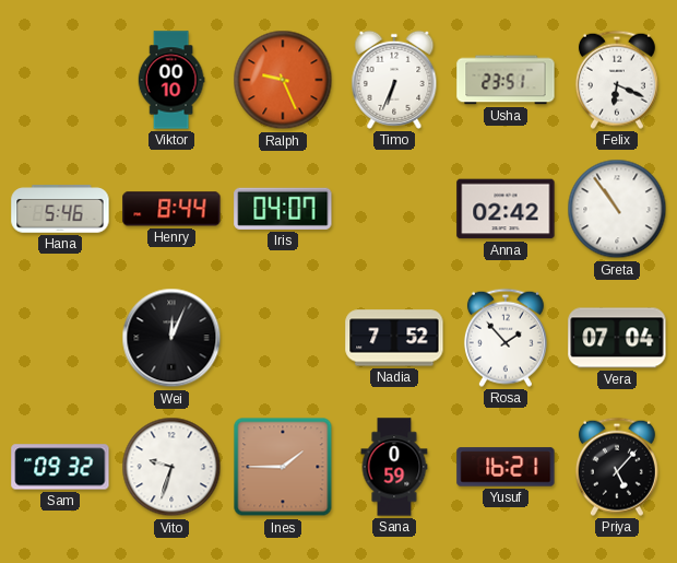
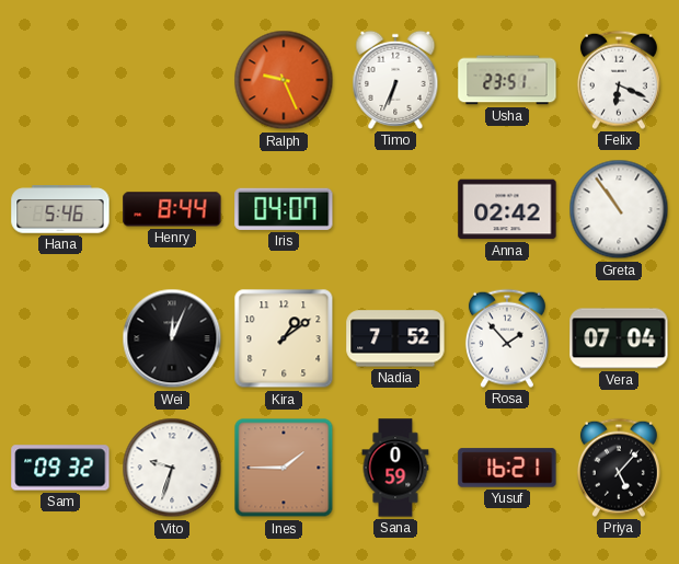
Viktor: 00:10 -> none (171, 80)
Kira: none -> 1:09 (284, 338)
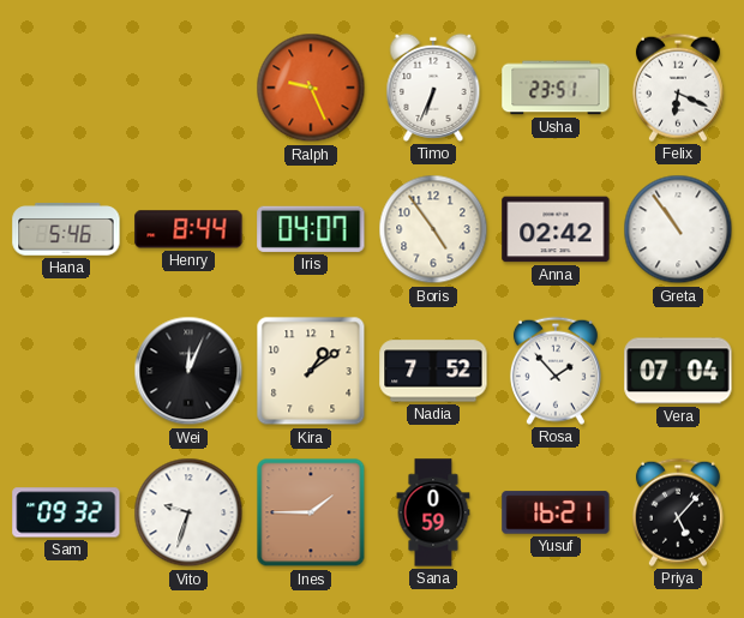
Boris: none -> 4:54 (433, 229)
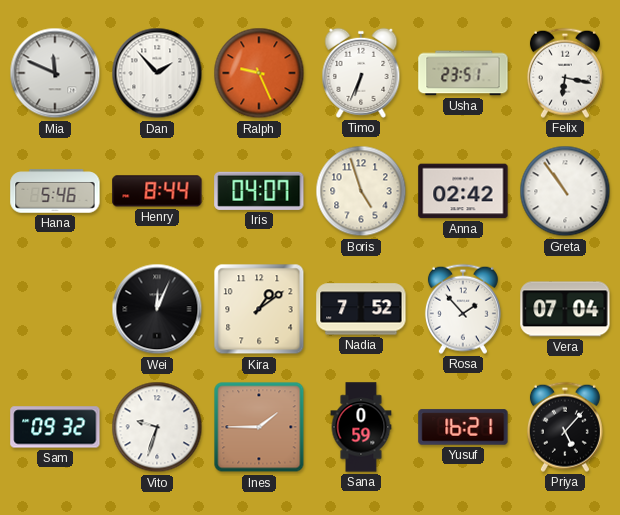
Mia: none -> 11:49 (55, 73)
Dan: none -> 1:53 (157, 73)
Felix: 6:19 -> 6:17 (565, 73)
Boris: 4:54 -> 4:57 (361, 191)
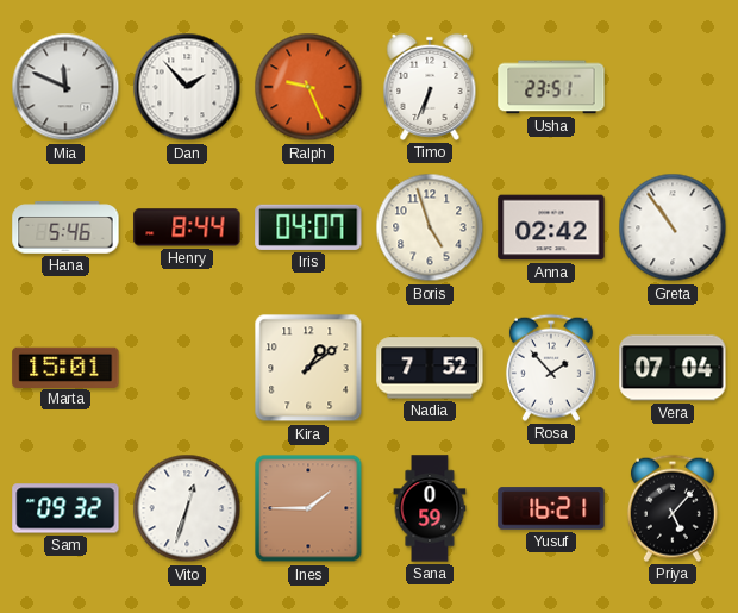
Felix: 6:17 -> none (565, 73)
Marta: none -> 15:01 (65, 367)
Wei: 12:04 -> none (157, 309)
Vito: 9:33 -> 12:33 (187, 508)
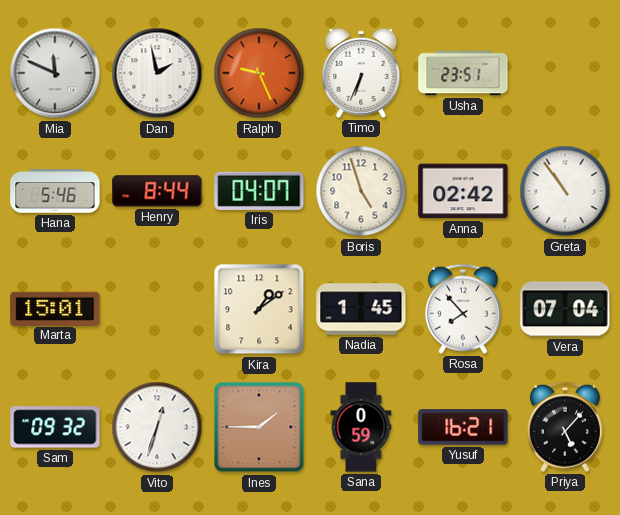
Dan: 1:53 -> 1:58 (157, 73)
Nadia: 7:52 -> 1:45 (361, 309)
Rosa: 1:53 -> 7:53 (463, 309)
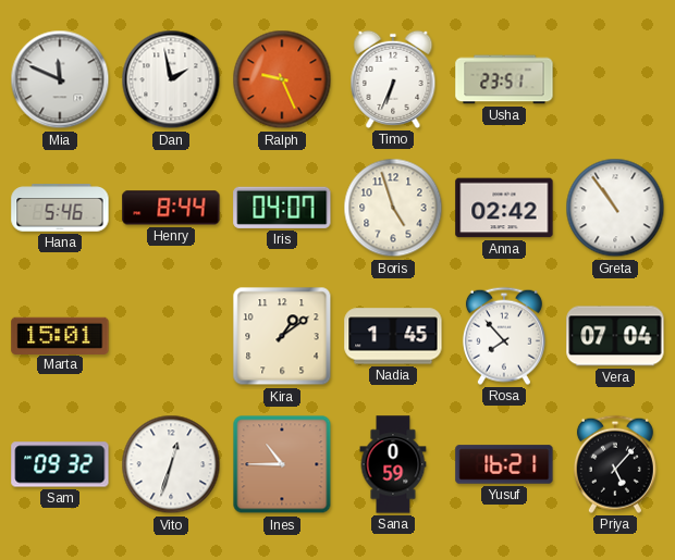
Ines: 1:45 -> 10:45 (282, 464)
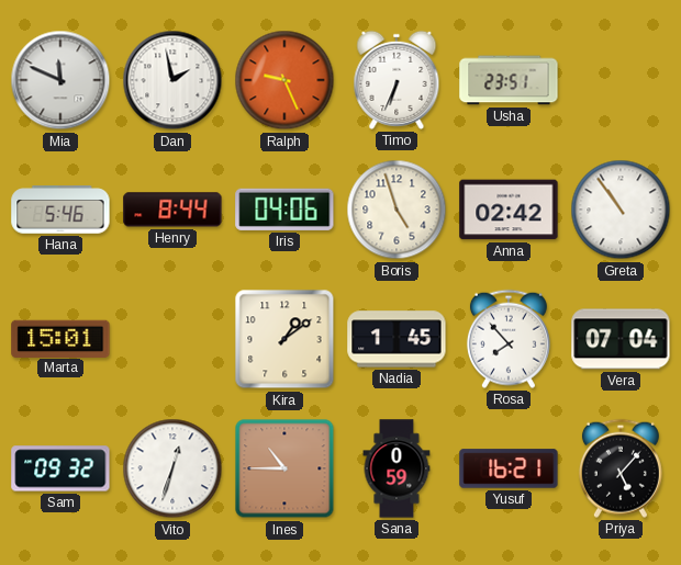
Iris: 04:07 -> 04:06 (284, 210)
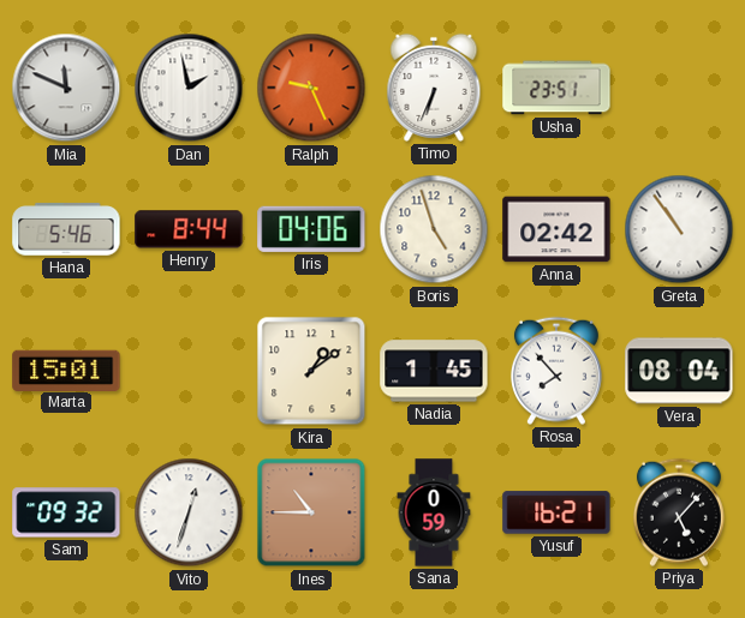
Vera: 07:04 -> 08:04 (679, 371)
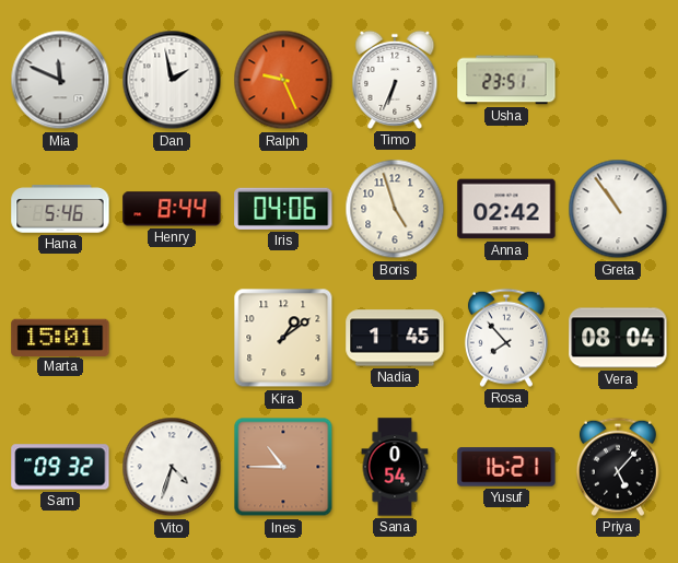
Vito: 12:33 -> 4:33 (172, 467)
Sana: 0:59 -> 0:54 (395, 467)
